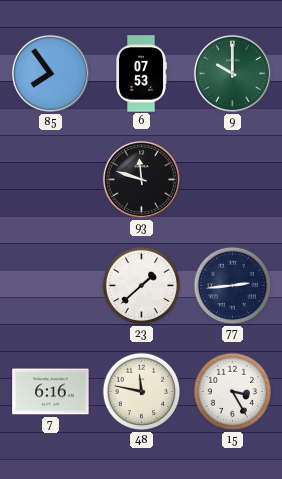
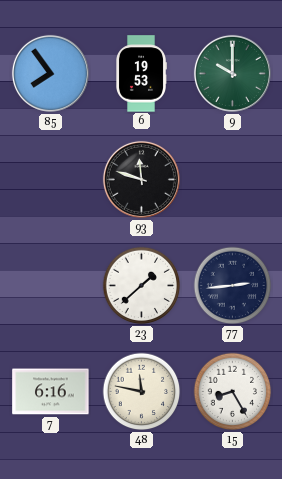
6: 07:53 -> 19:53 (141, 74)
15: 3:25 -> 8:25 (233, 392)
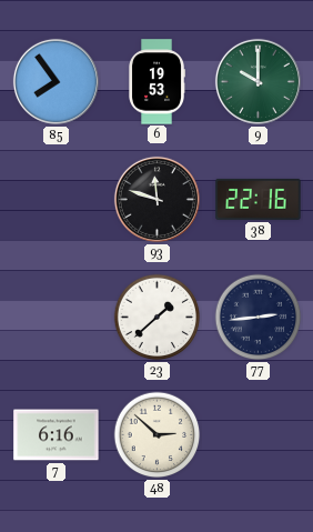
38: none -> 22:16 (259, 199)
48: 11:47 -> 2:52 (158, 435)
15: 8:25 -> none (233, 392)
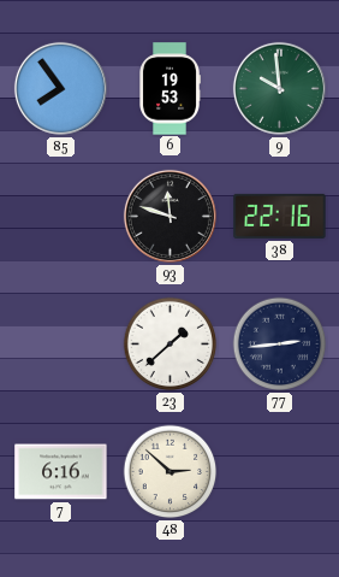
9: 10:00 -> 9:59 (279, 88)
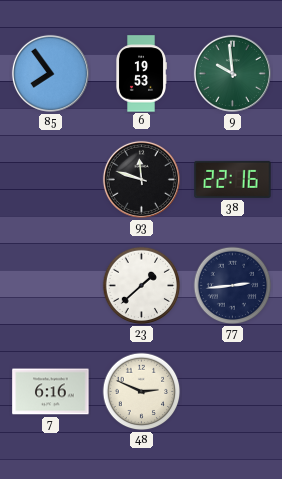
48: 2:52 -> 2:49 (142, 392)
